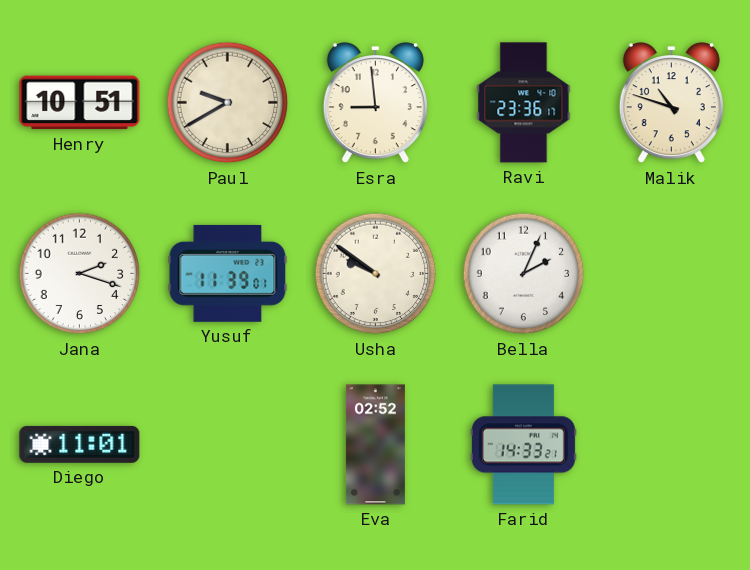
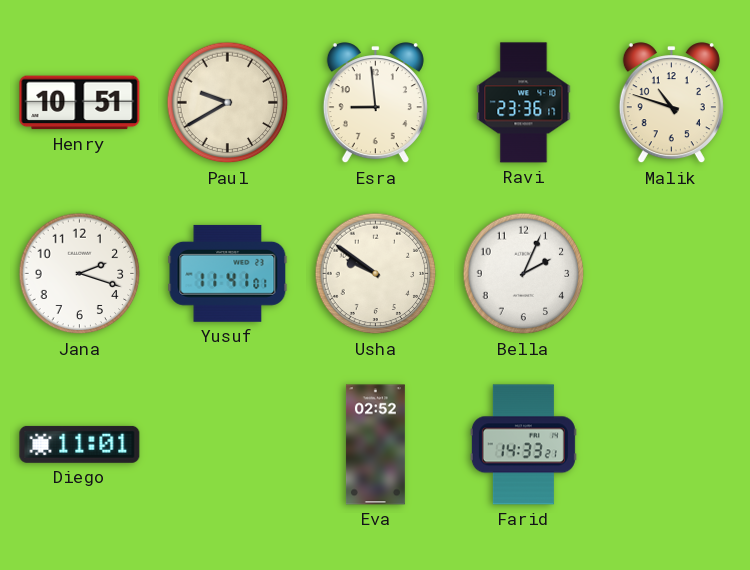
Yusuf: 11:39 -> 11:41 (228, 273)
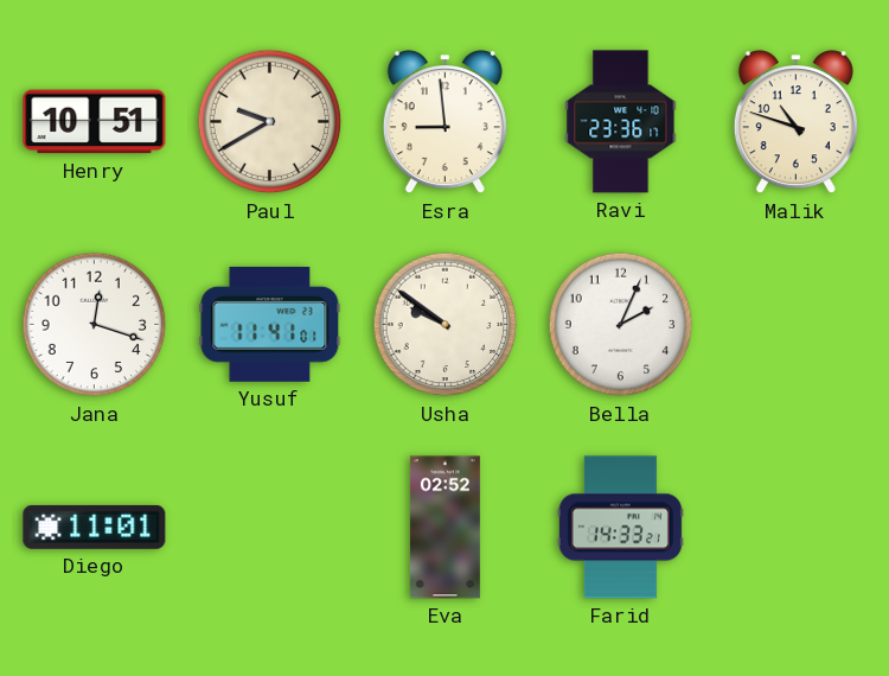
Jana: 2:18 -> 12:18 (95, 325)
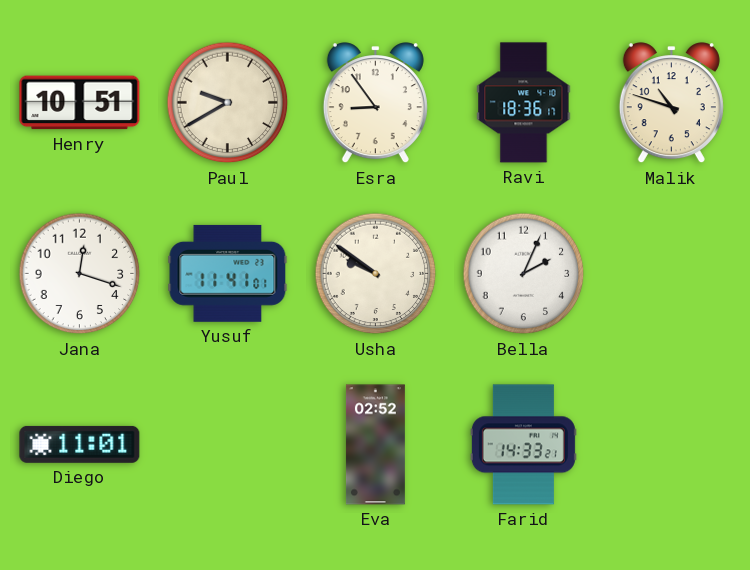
Esra: 8:59 -> 8:54 (375, 103)
Ravi: 23:36 -> 18:36 (524, 103)
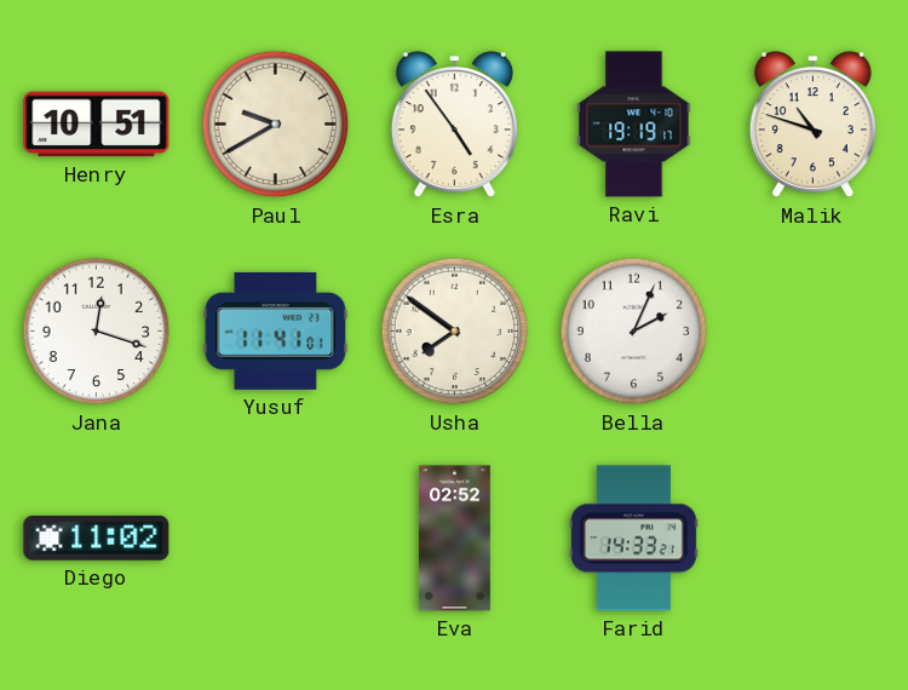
Esra: 8:54 -> 4:54 (454, 125)
Ravi: 18:36 -> 19:19 (634, 125)
Usha: 9:51 -> 7:51 (455, 332)
Diego: 11:01 -> 11:02 (97, 537)
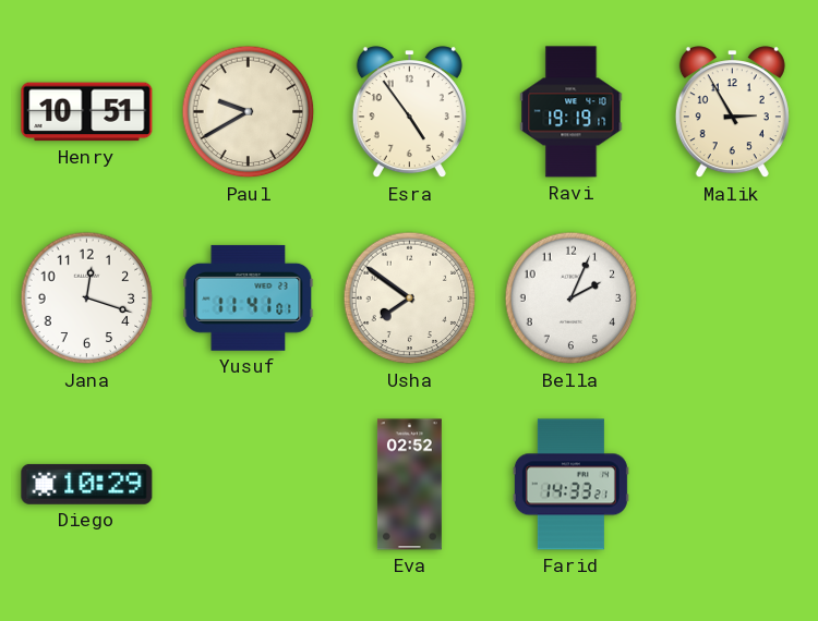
Malik: 10:48 -> 2:55 (732, 112)
Diego: 11:02 -> 10:29 (87, 484)
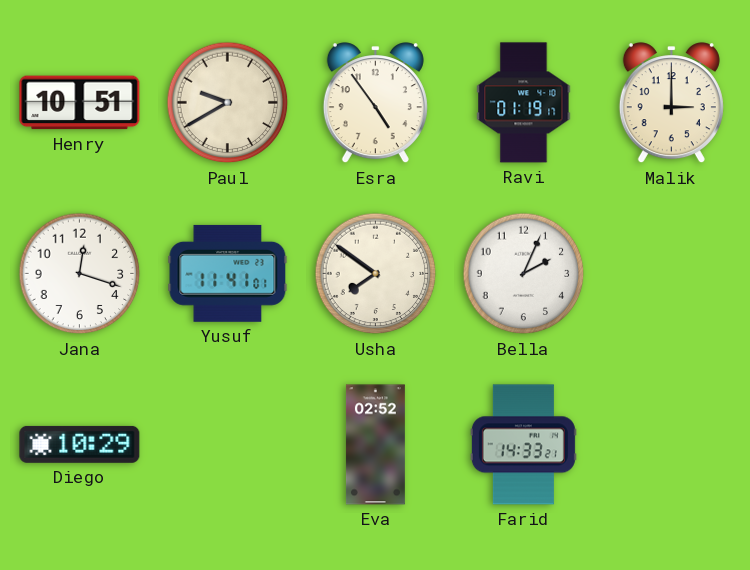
Ravi: 19:19 -> 01:19 (524, 103)
Malik: 2:55 -> 3:00 (671, 103)
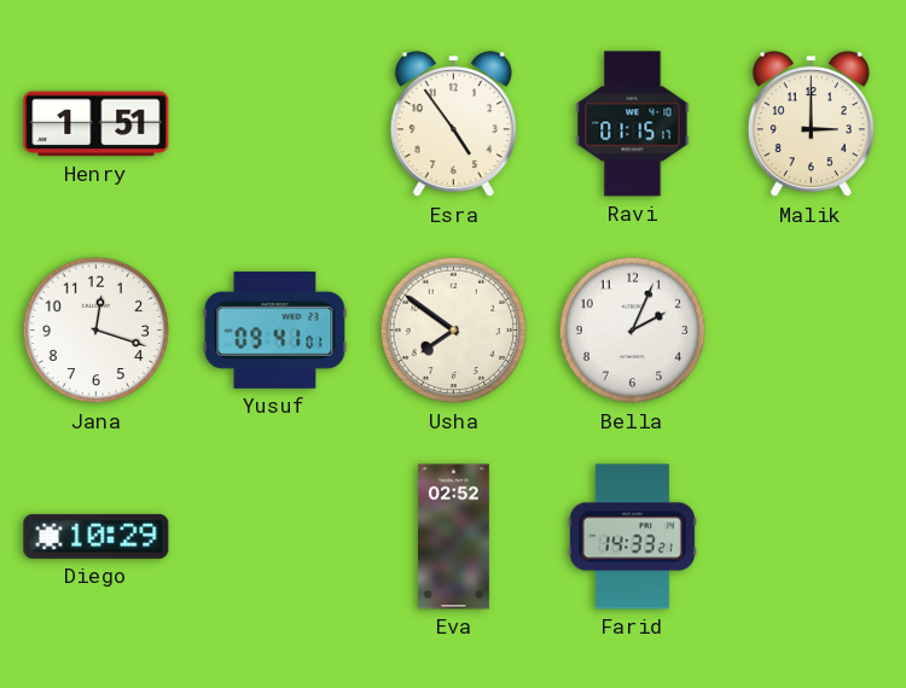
Henry: 10:51 -> 1:51 (97, 124)
Paul: 9:40 -> none (228, 103)
Ravi: 01:19 -> 01:15 (633, 124)
Yusuf: 11:41 -> 09:41 (275, 330)
